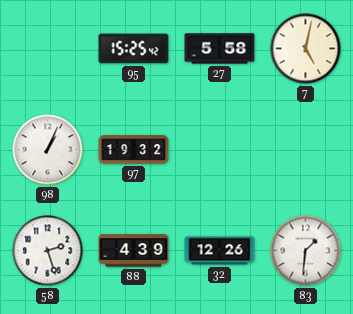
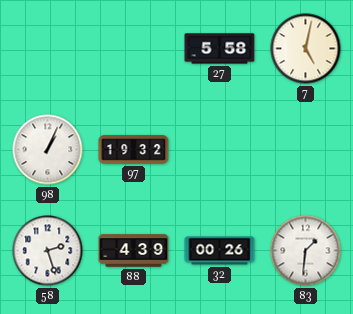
95: 15:25 -> none (134, 49)
32: 12:26 -> 00:26 (220, 251)
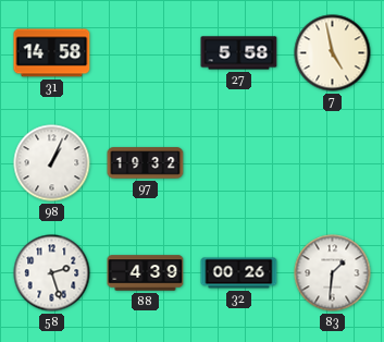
31: none -> 14:58 (52, 53)
7: 5:02 -> 4:58 (333, 53)
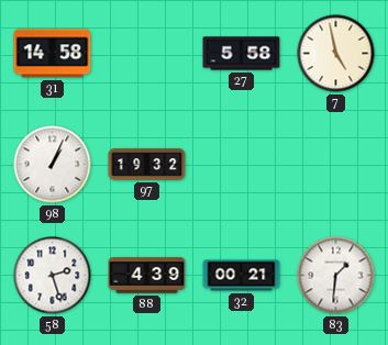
32: 00:26 -> 00:21 (242, 276)
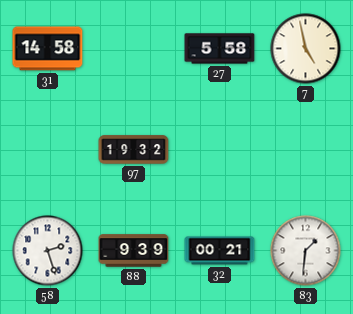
98: 1:04 -> none (53, 165)
88: 4:39 -> 9:39 (134, 251)
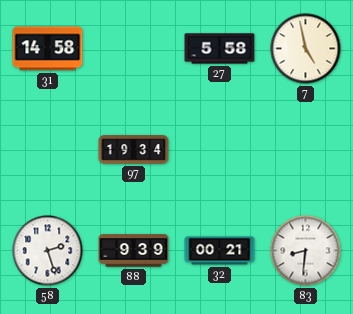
97: 19:32 -> 19:34 (134, 150)
83: 1:31 -> 8:31 (306, 251)
